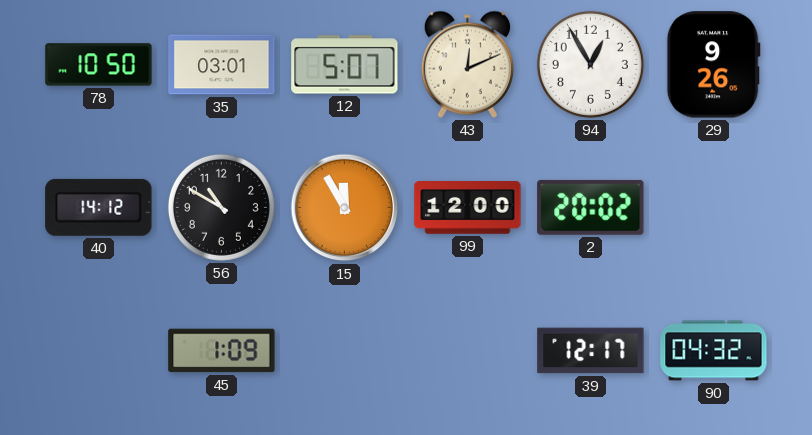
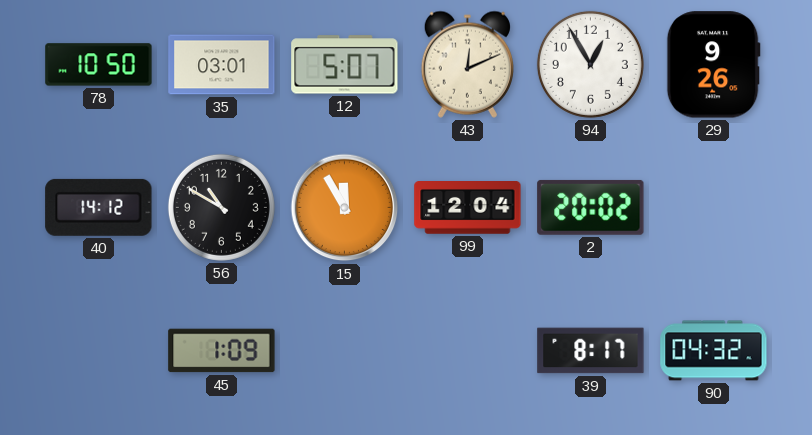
99: 12:00 -> 12:04 (468, 208)
39: 12:17 -> 8:17 (591, 351)
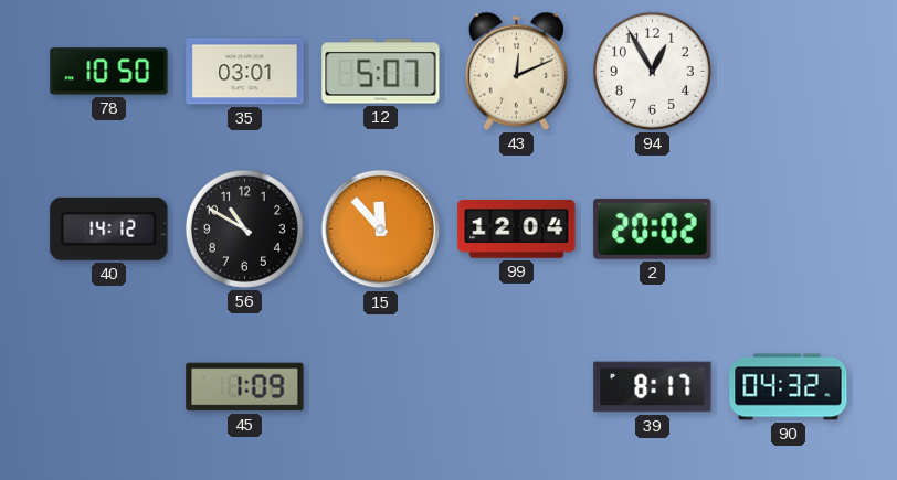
29: 9:26 -> none (713, 65)
15: 11:55 -> 11:53 (381, 230)
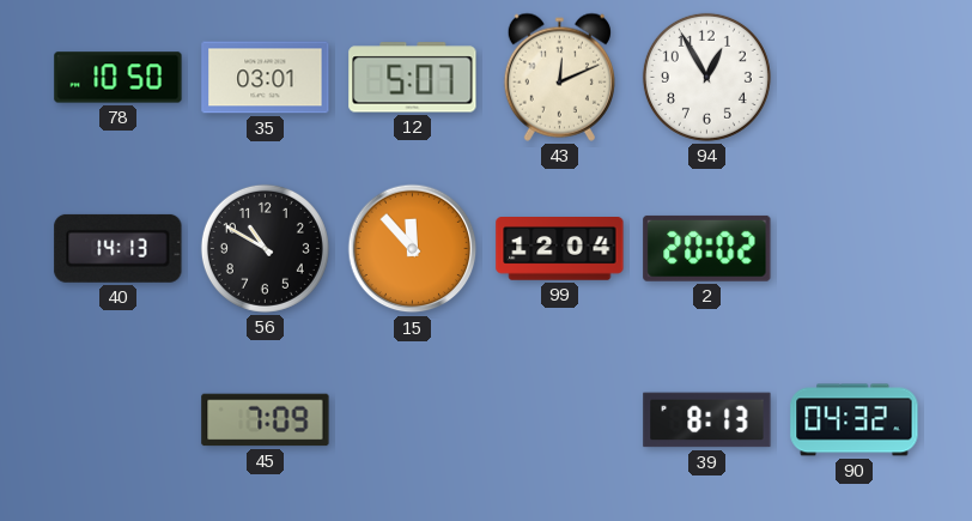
40: 14:12 -> 14:13 (119, 248)
45: 1:09 -> 7:09 (266, 420)
39: 8:17 -> 8:13 (707, 420)
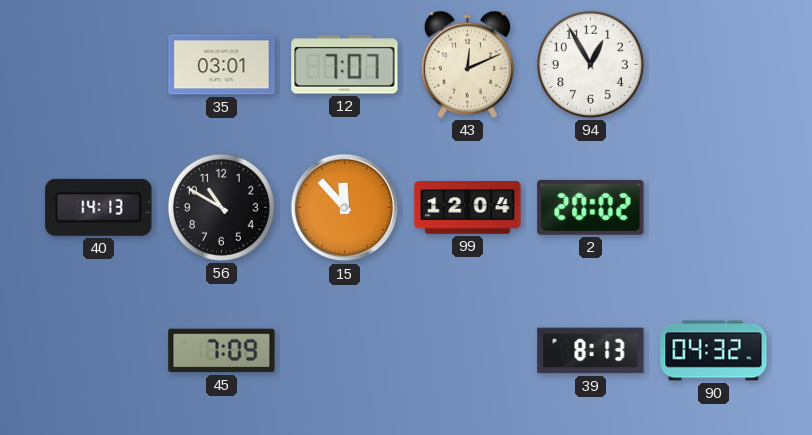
78: 10:50 -> none (119, 78)
12: 5:07 -> 7:07 (345, 65)
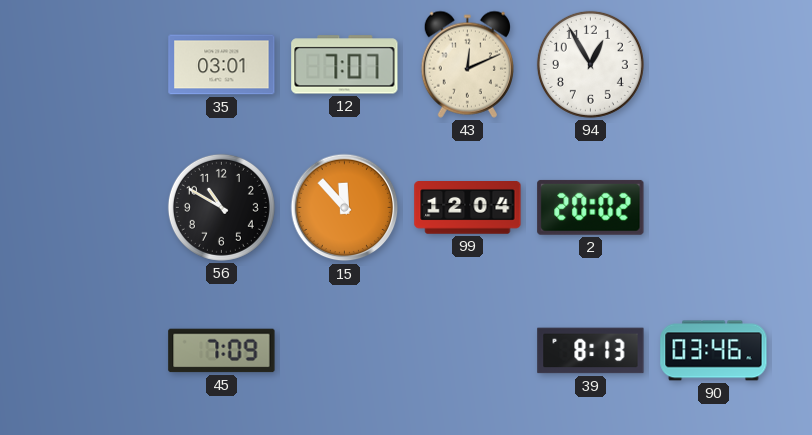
40: 14:13 -> none (99, 207)
90: 04:32 -> 03:46 (714, 351)
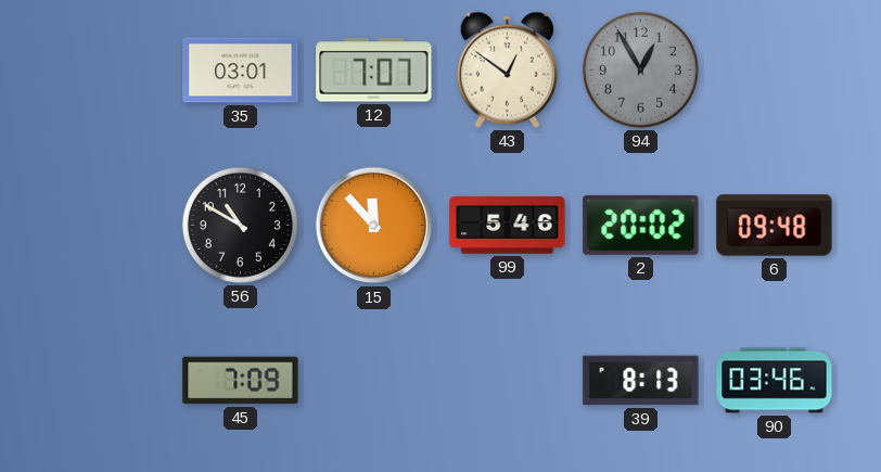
43: 12:11 -> 12:51 (507, 69)
94 dial: white -> grey (640, 69)
99: 12:04 -> 5:46 (508, 226)
6: none -> 09:48 (775, 226)
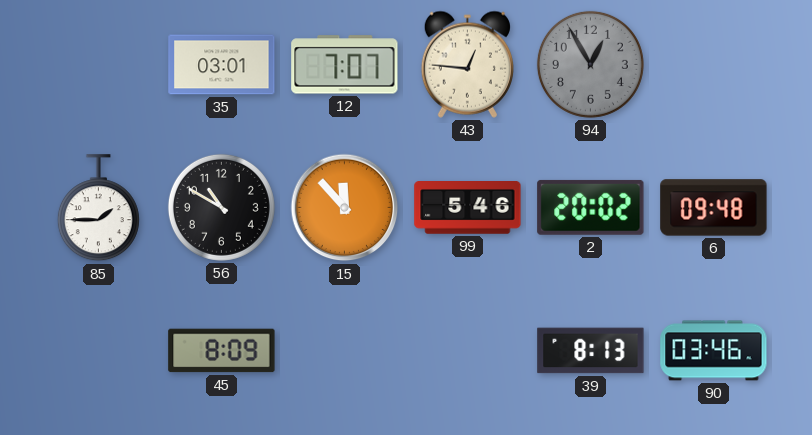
43: 12:51 -> 12:46 (467, 64)
85: none -> 1:45 (98, 208)
45: 7:09 -> 8:09 (222, 351)
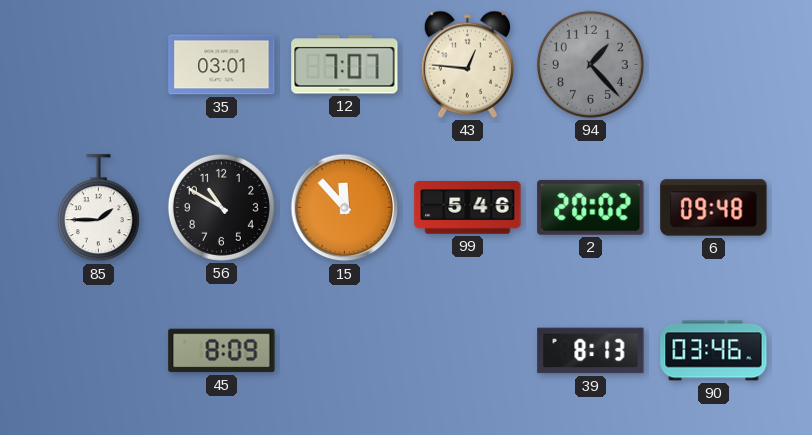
94: 12:55 -> 1:23 (590, 64)
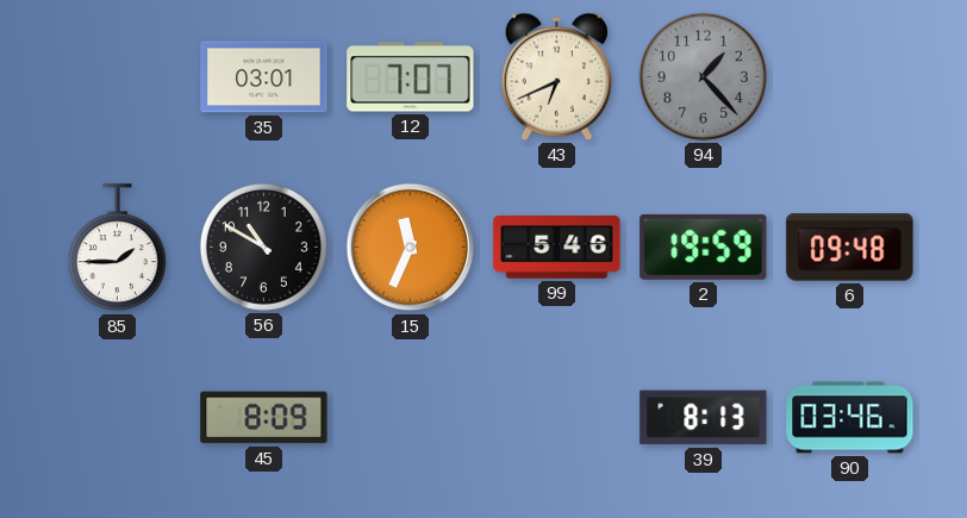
43: 12:46 -> 6:41 (556, 76)
15: 11:53 -> 11:34 (411, 248)
2: 20:02 -> 19:59 (704, 246)
